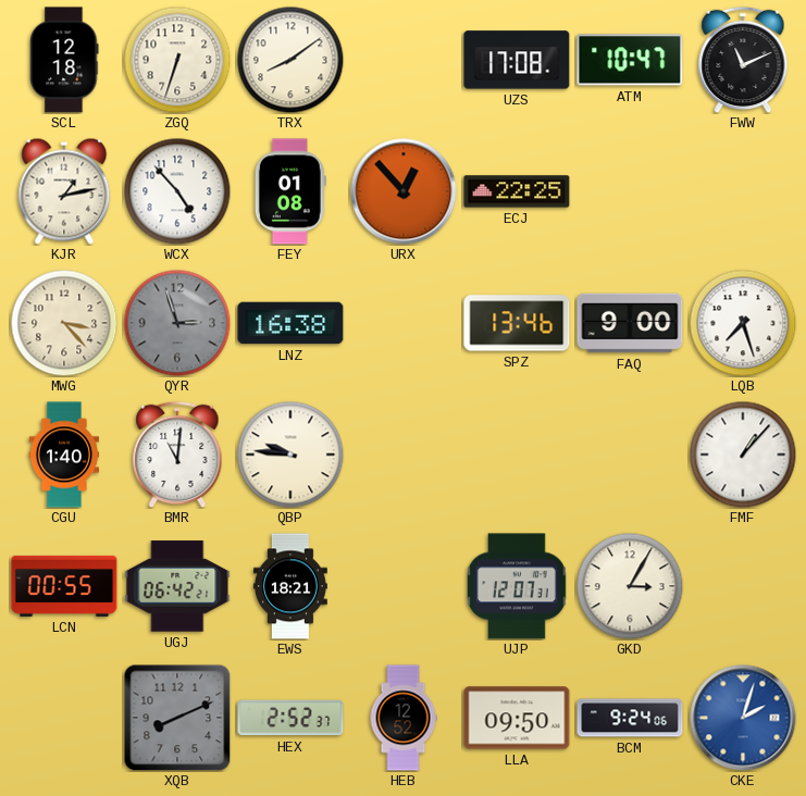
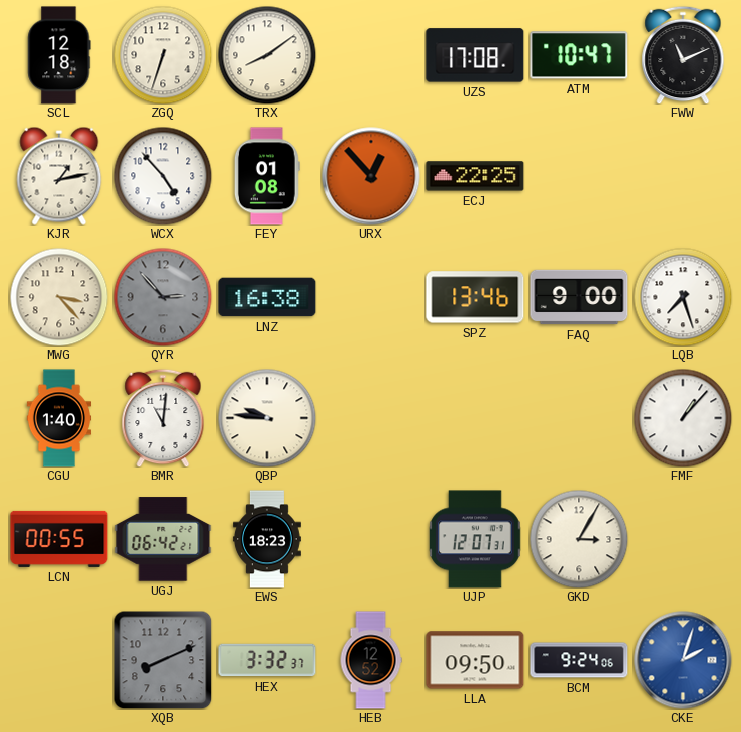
QYR: 2:57 -> 2:53 (163, 297)
EWS: 18:21 -> 18:23 (267, 539)
HEX: 2:52 -> 3:32 (267, 660)
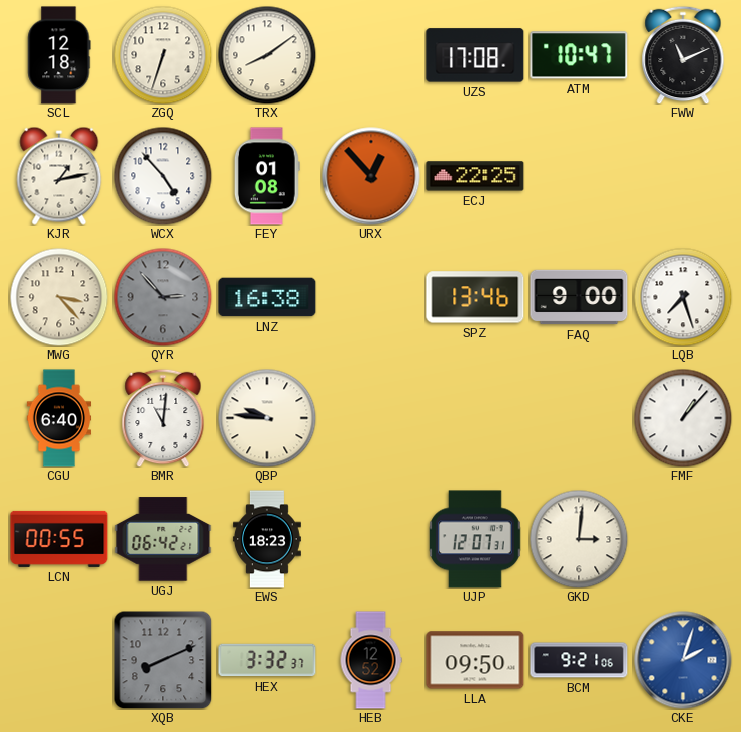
CGU: 1:40 -> 6:40 (58, 418)
GKD: 3:05 -> 3:01 (579, 539)
BCM: 9:24 -> 9:21 (579, 660)
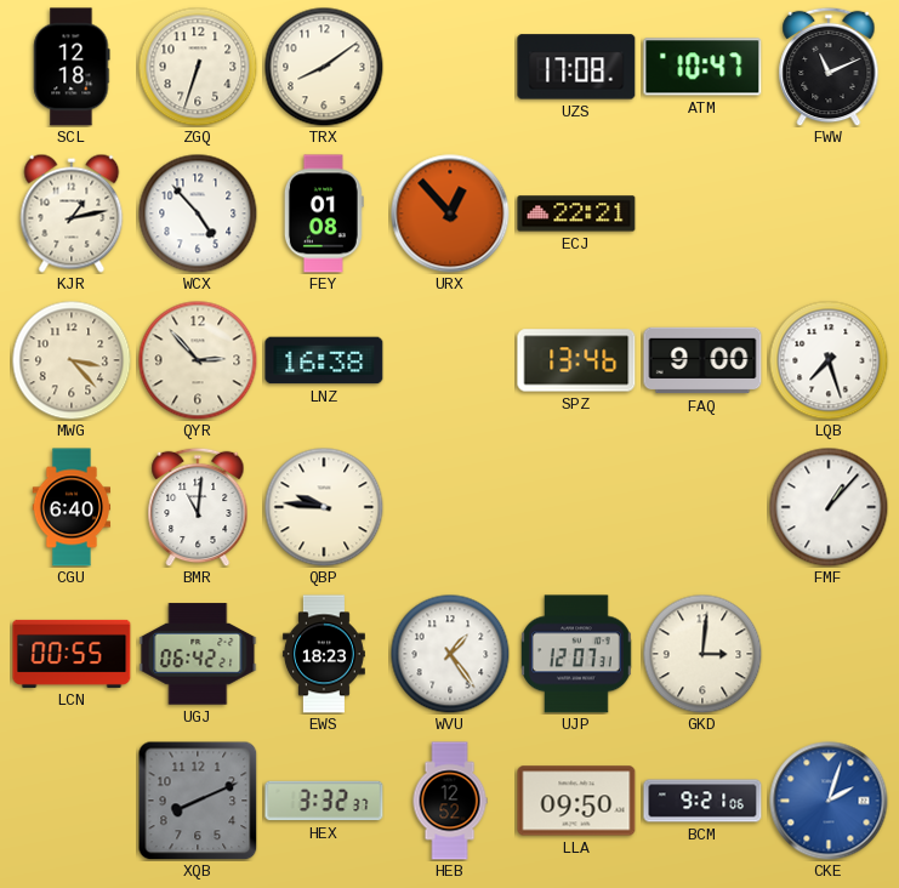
ECJ: 22:25 -> 22:21 (576, 214)
QYR dial: grey -> cream (198, 360)
WVU: none -> 1:24 (450, 654)
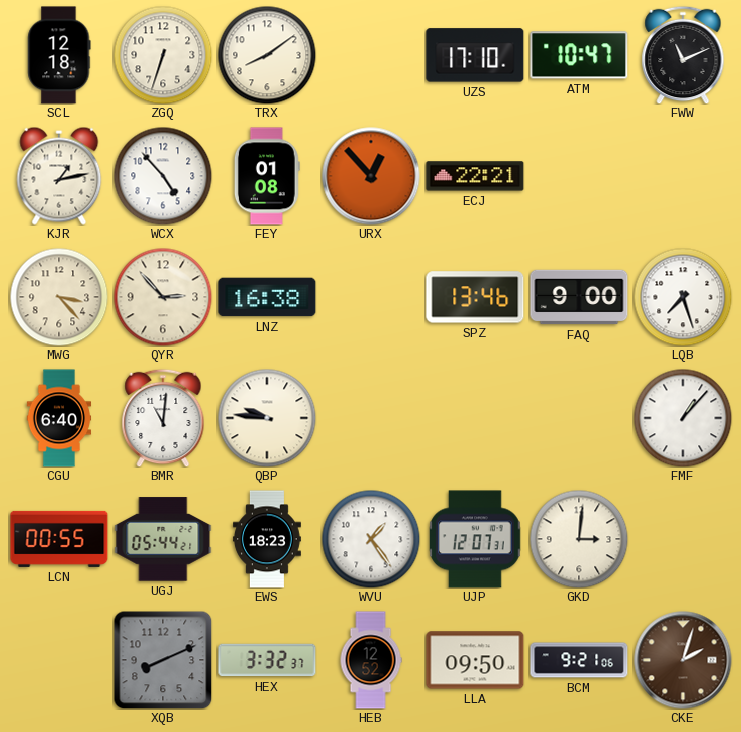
UZS: 17:08 -> 17:10 (475, 55)
UGJ: 06:42 -> 05:44 (163, 539)
CKE dial: blue -> brown (683, 660)
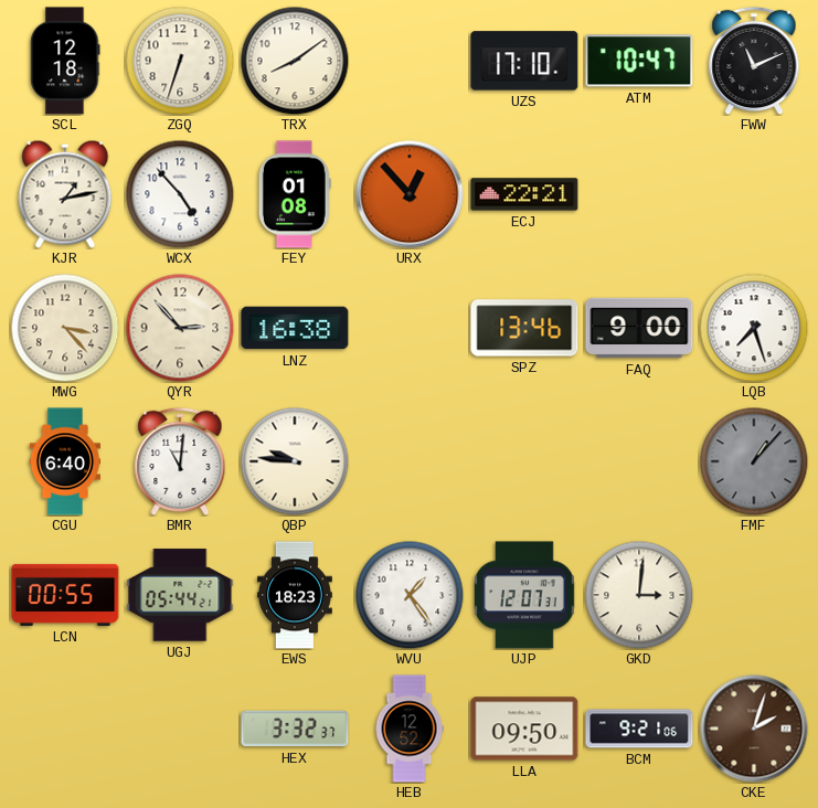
FMF dial: white -> grey (754, 461)
XQB: 8:11 -> none (163, 660)
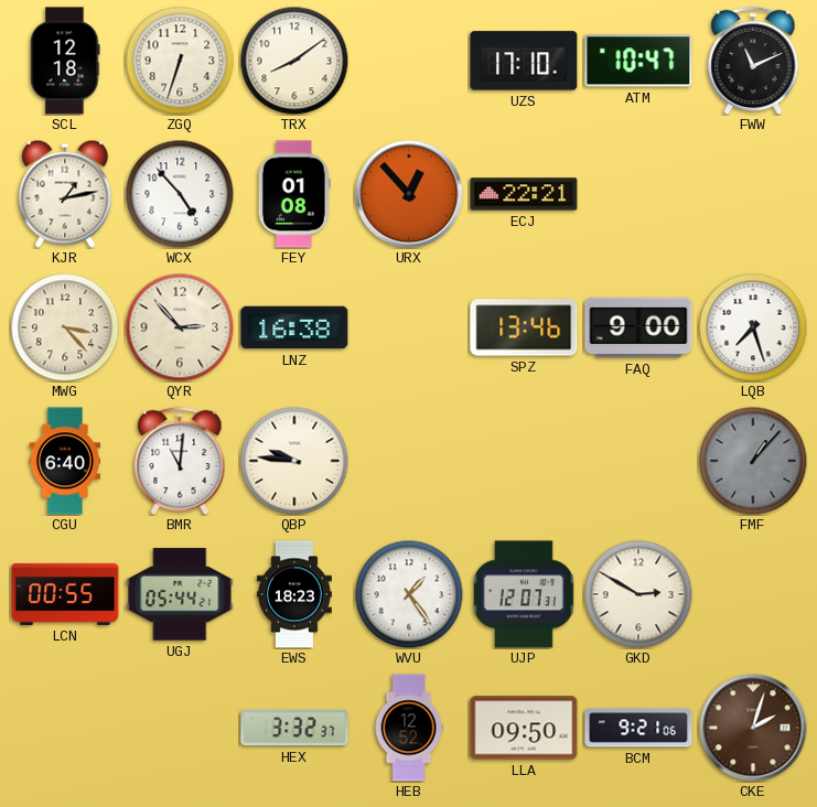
GKD: 3:01 -> 2:50 (638, 594)
